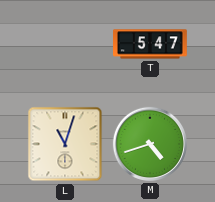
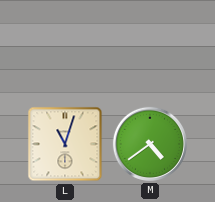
T: 5:47 -> none (151, 44)
M: 4:42 -> 4:39 (150, 144)
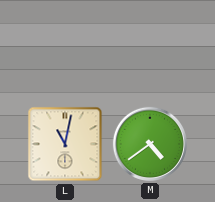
L: 11:03 -> 11:02 (65, 144)
